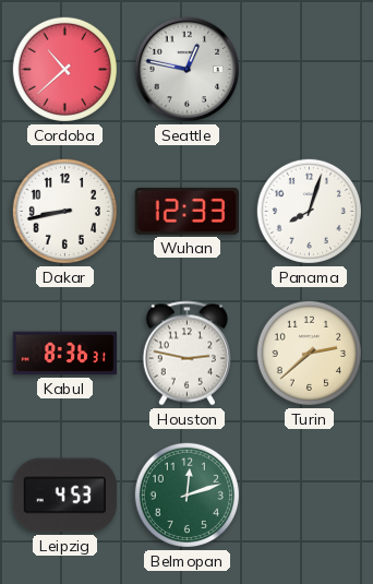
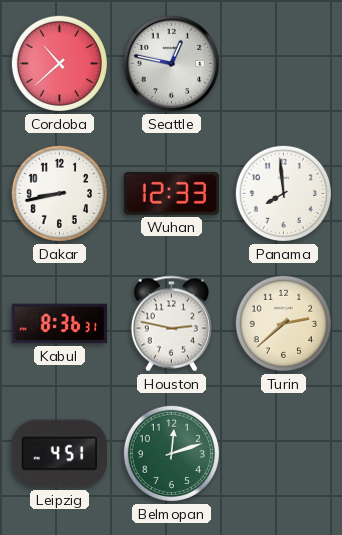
Panama: 8:03 -> 7:59 (283, 193)
Leipzig: 4:53 -> 4:51 (59, 454)
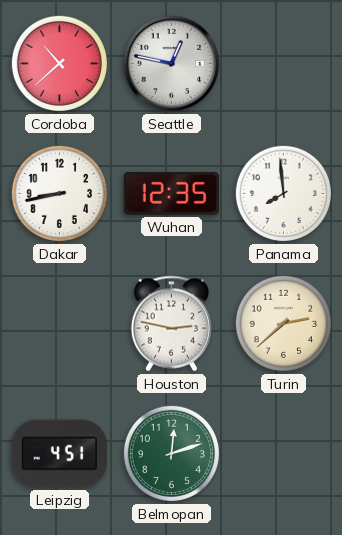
Wuhan: 12:33 -> 12:35 (171, 193)
Kabul: 8:36 -> none (60, 324)
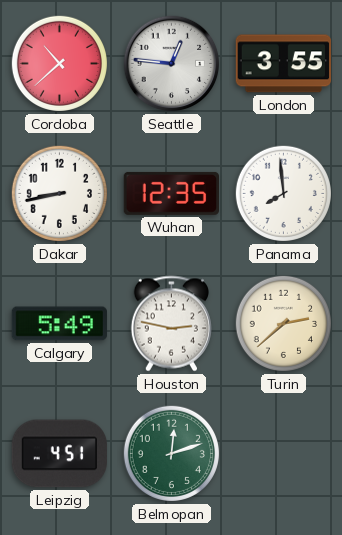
Seattle: 12:47 -> 12:46 (172, 64)
London: none -> 3:55 (283, 64)
Calgary: none -> 5:49 (59, 324)
